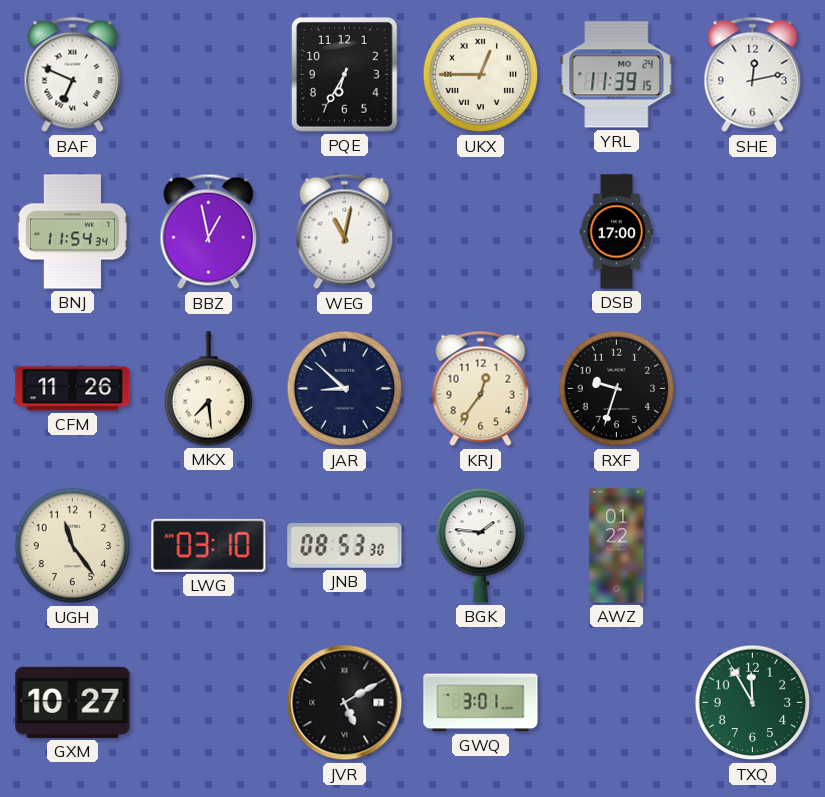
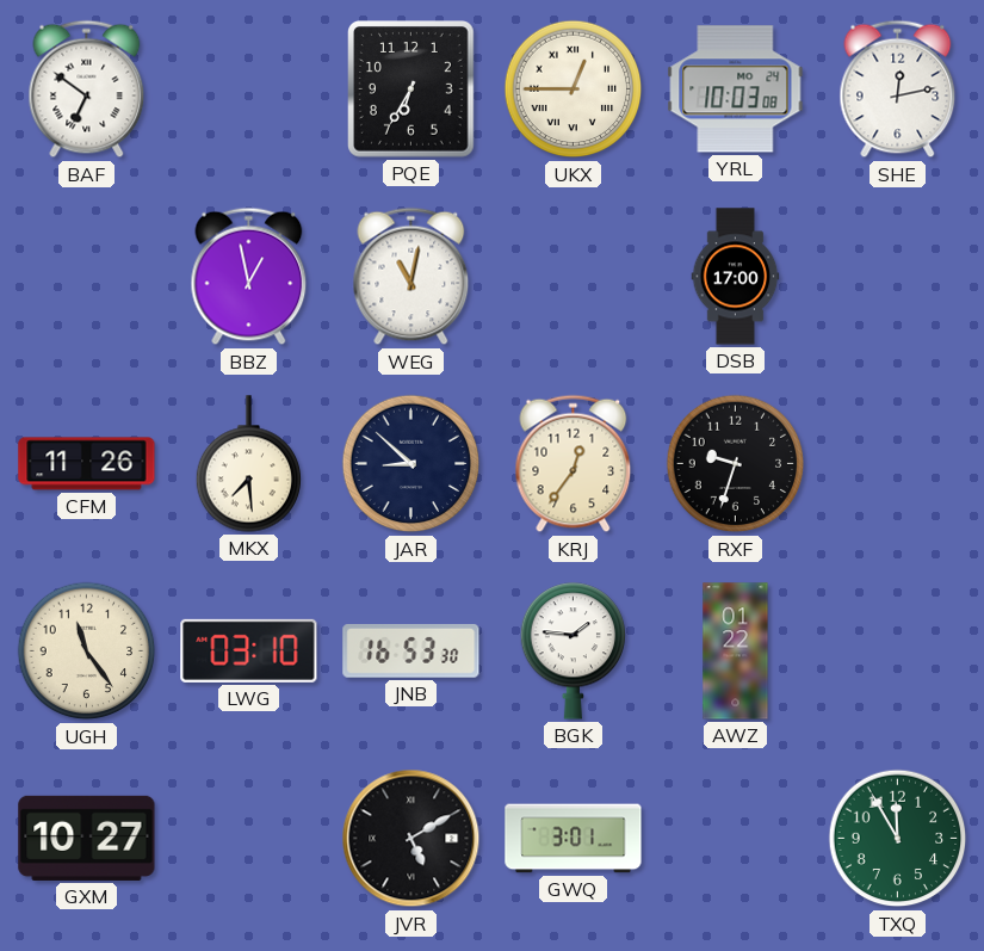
BAF: 6:49 -> 6:51 (87, 89)
YRL: 11:39 -> 10:03 (736, 89)
BNJ: 11:54 -> none (72, 232)
JNB: 08:53 -> 16:53 (411, 650)
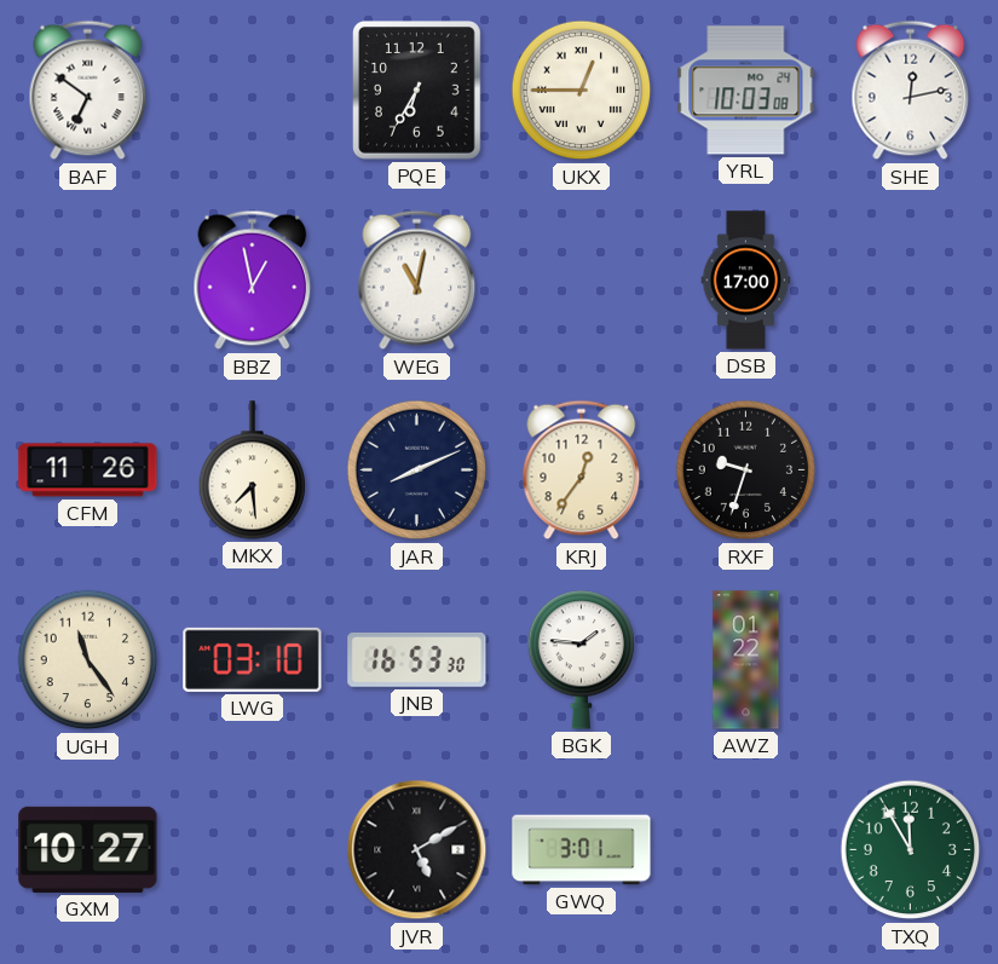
JAR: 8:52 -> 8:11 (417, 471)
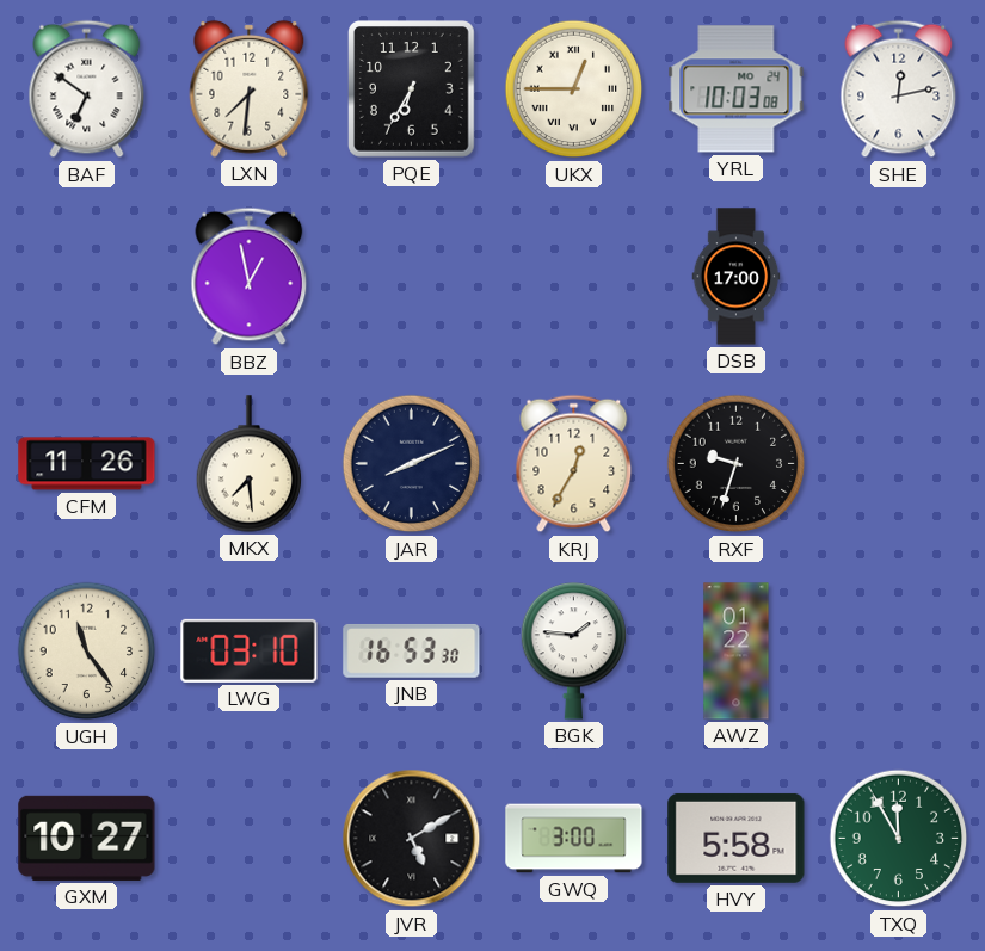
LXN: none -> 7:31 (250, 88)
WEG: 11:02 -> none (417, 281)
KRJ: 12:36 -> 12:35 (574, 464)
GWQ: 3:01 -> 3:00 (574, 839)
HVY: none -> 5:58 (737, 838)
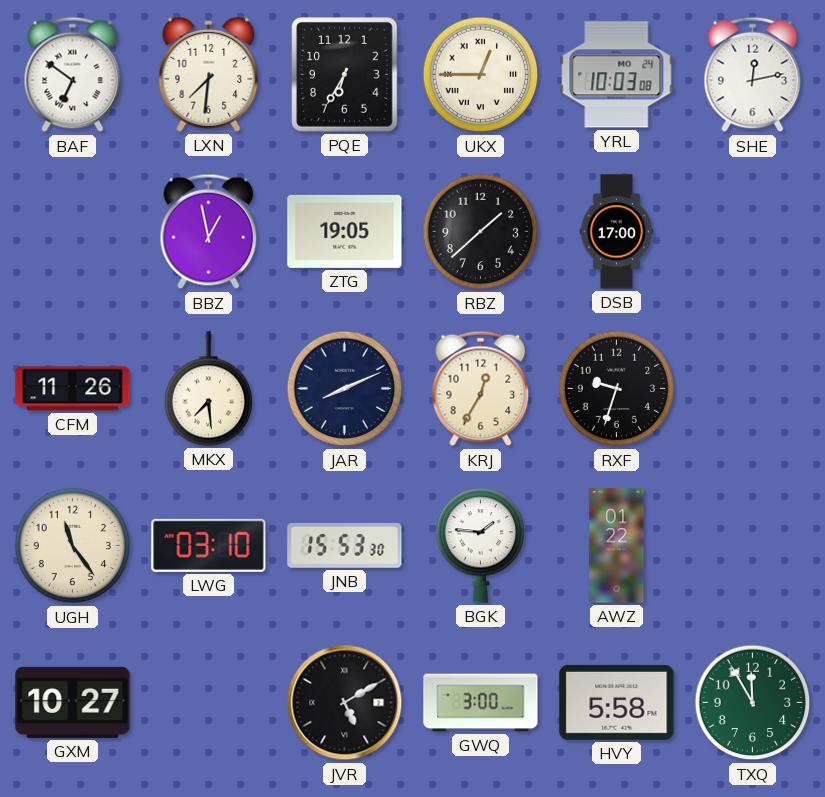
ZTG: none -> 19:05 (345, 231)
RBZ: none -> 1:38 (481, 232)
JNB: 16:53 -> 15:53 (345, 545)
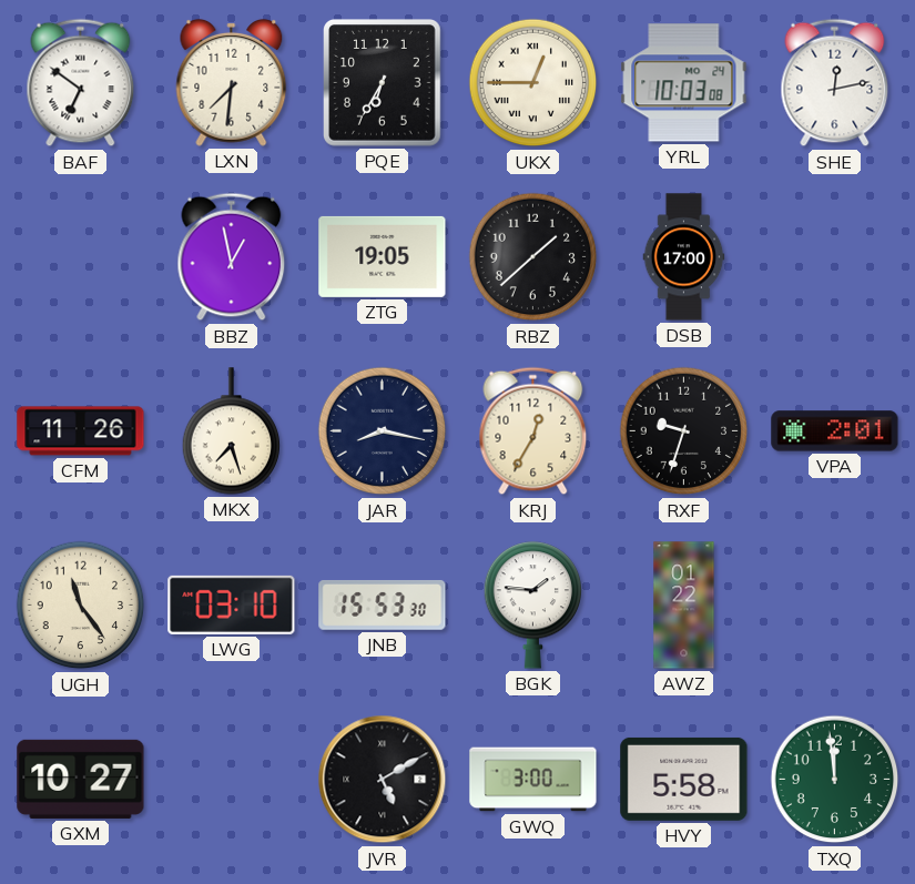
MKX: 7:29 -> 7:27 (232, 431)
JAR: 8:11 -> 8:17 (383, 431)
VPA: none -> 2:01 (835, 431)
TXQ: 11:55 -> 11:59 (835, 780)
